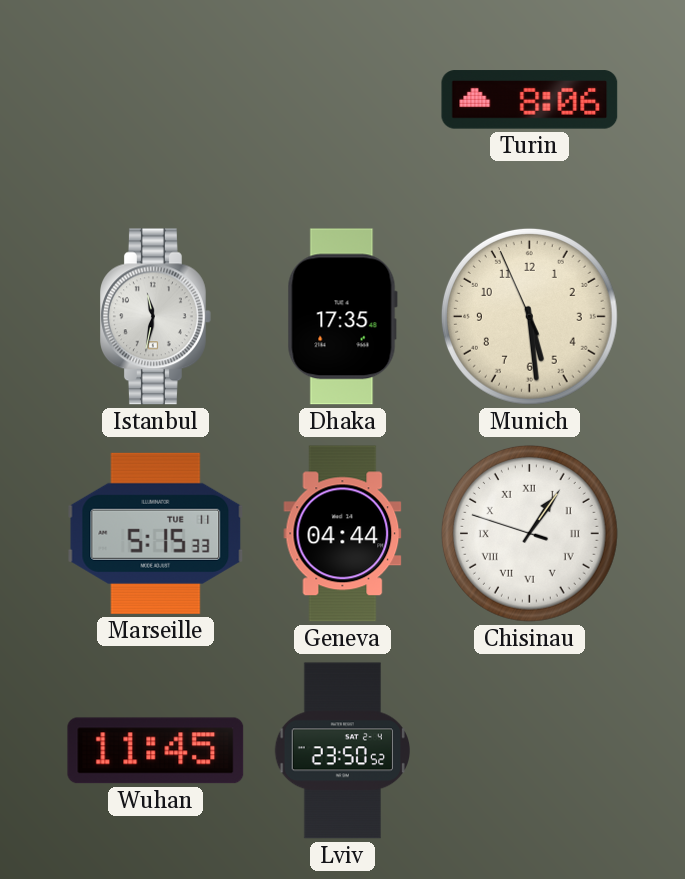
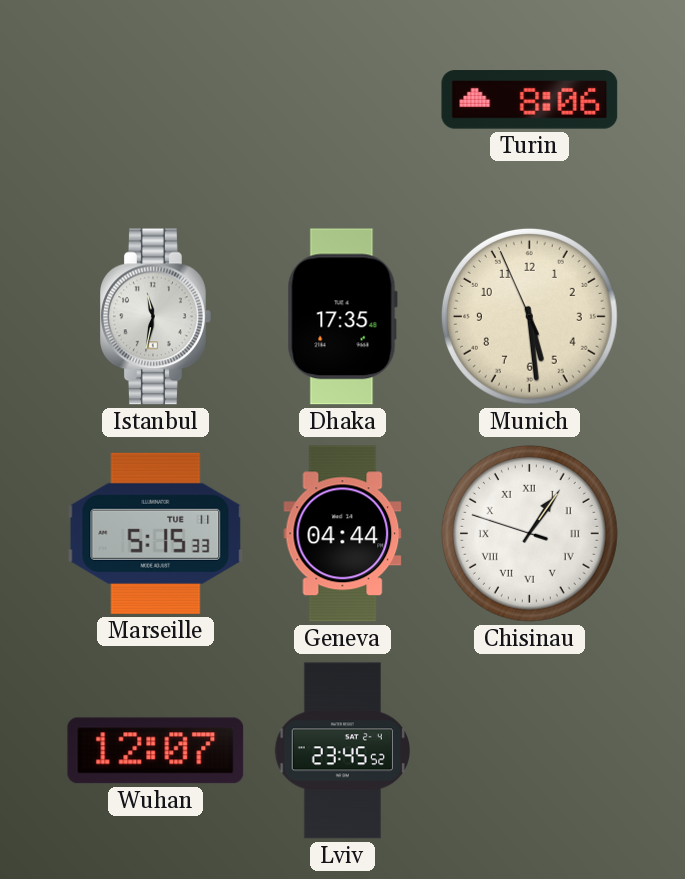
Wuhan: 11:45 -> 12:07 (156, 751)
Lviv: 23:50 -> 23:45 (342, 751)
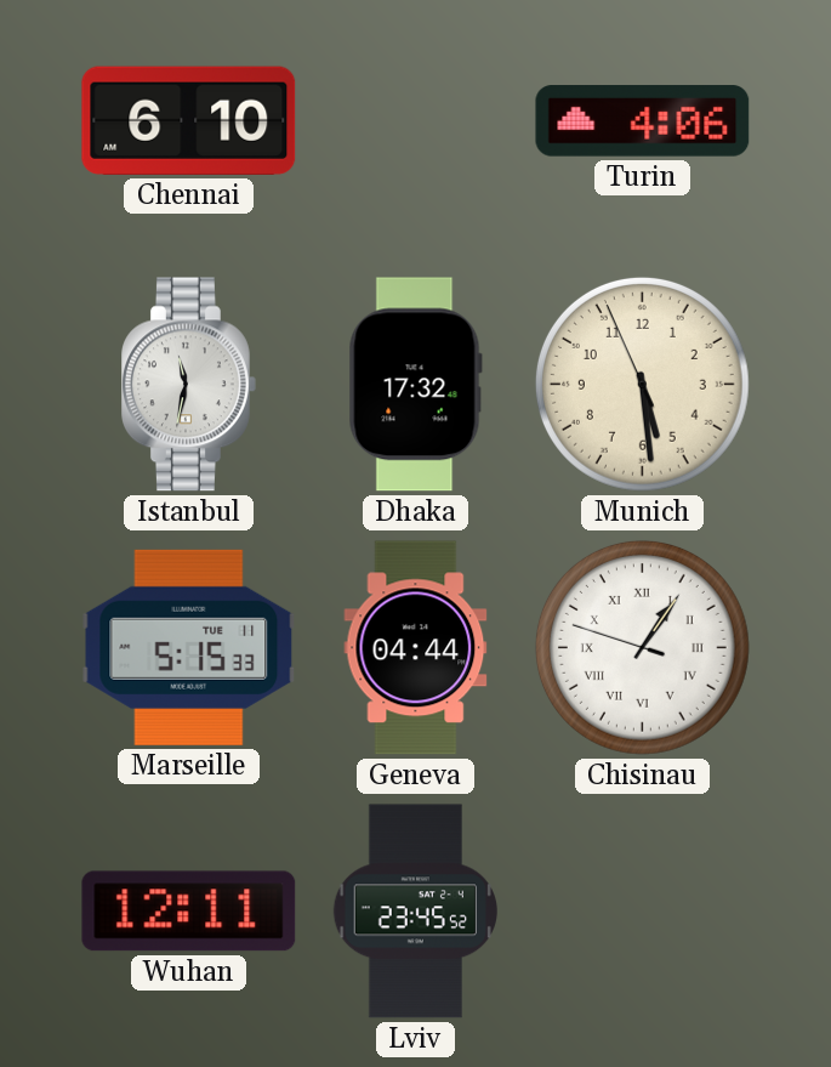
Chennai: none -> 6:10 (189, 120)
Turin: 8:06 -> 4:06 (643, 121)
Dhaka: 17:35 -> 17:32 (415, 385)
Wuhan: 12:07 -> 12:11 (189, 912)
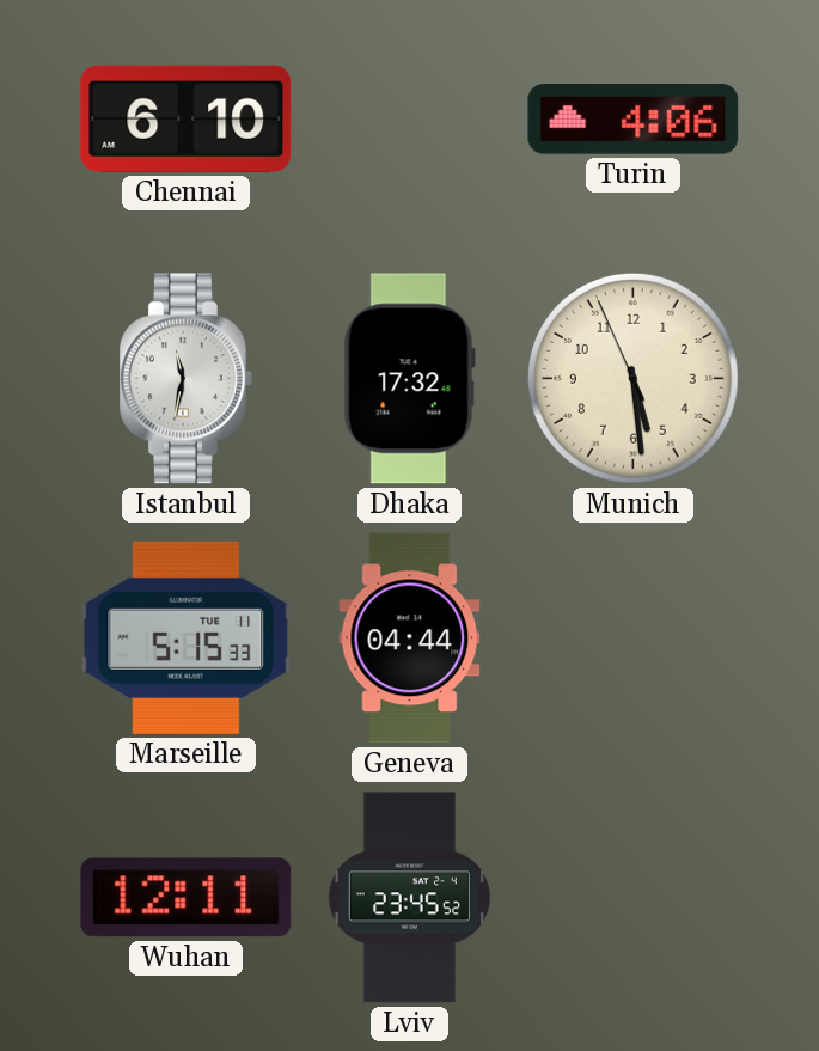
Chisinau: 1:05 -> none (642, 647)
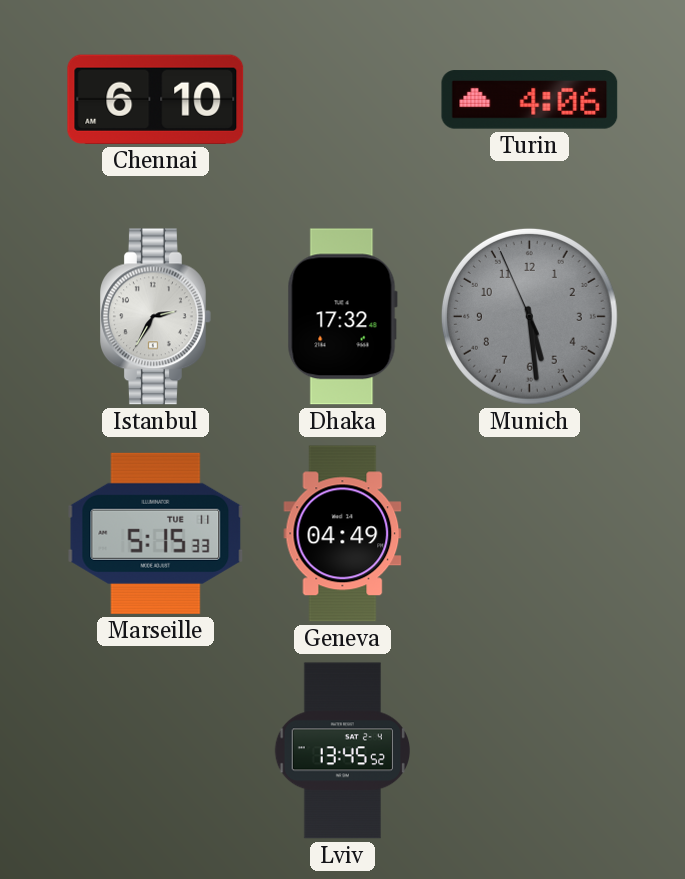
Istanbul: 11:32 -> 2:35 (156, 317)
Munich dial: cream -> grey (529, 316)
Geneva: 04:44 -> 04:49 (343, 534)
Wuhan: 12:11 -> none (187, 898)
Lviv: 23:45 -> 13:45 (342, 751)
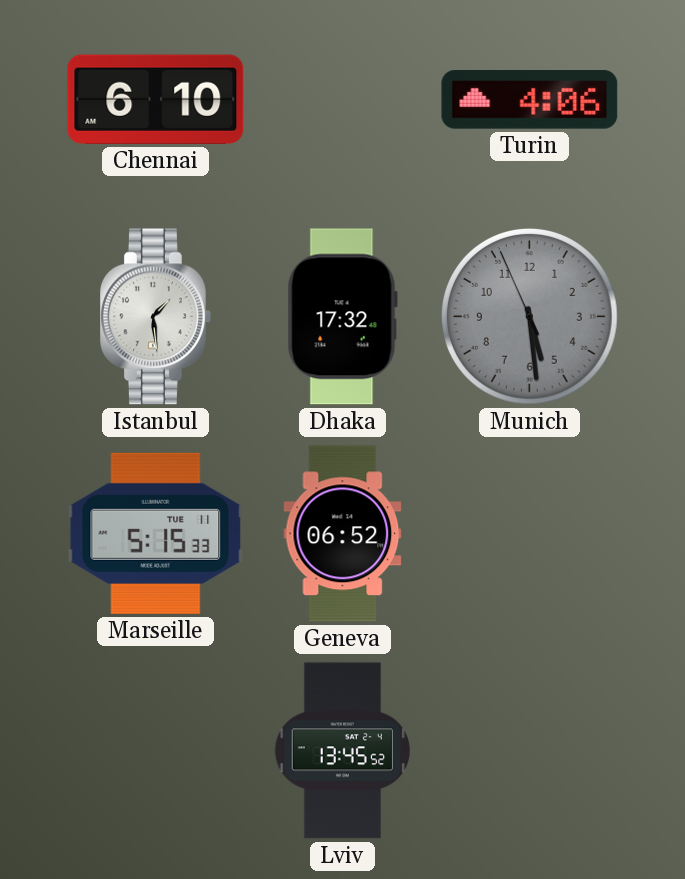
Istanbul: 2:35 -> 1:29 (156, 317)
Geneva: 04:49 -> 06:52 (343, 534)
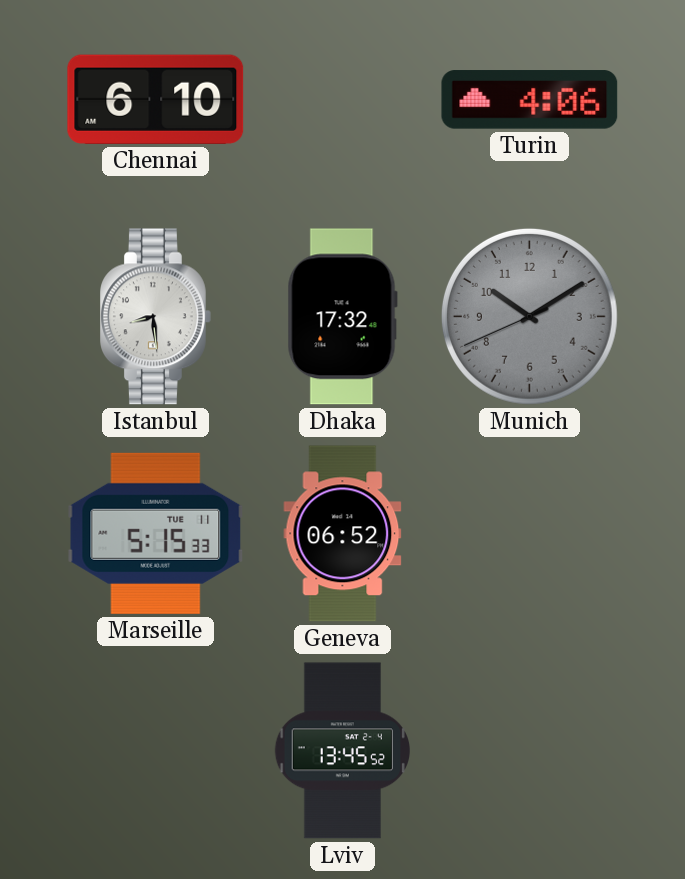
Istanbul: 1:29 -> 8:29 (156, 317)
Munich: 5:28 -> 10:09 (529, 316)
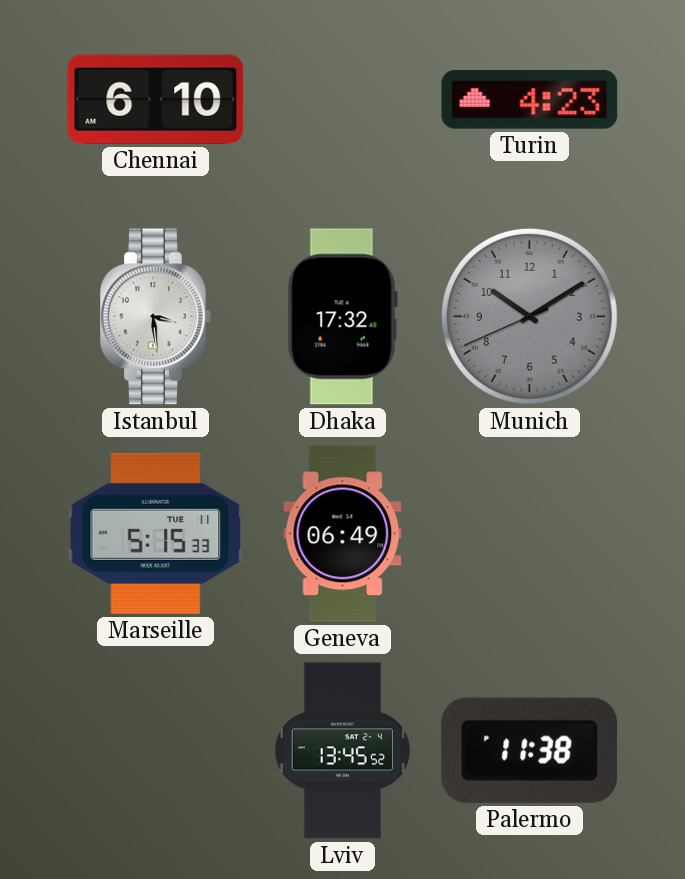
Turin: 4:06 -> 4:23 (530, 100)
Istanbul: 8:29 -> 3:29 (156, 317)
Geneva: 06:52 -> 06:49 (343, 534)
Palermo: none -> 11:38 (530, 750)
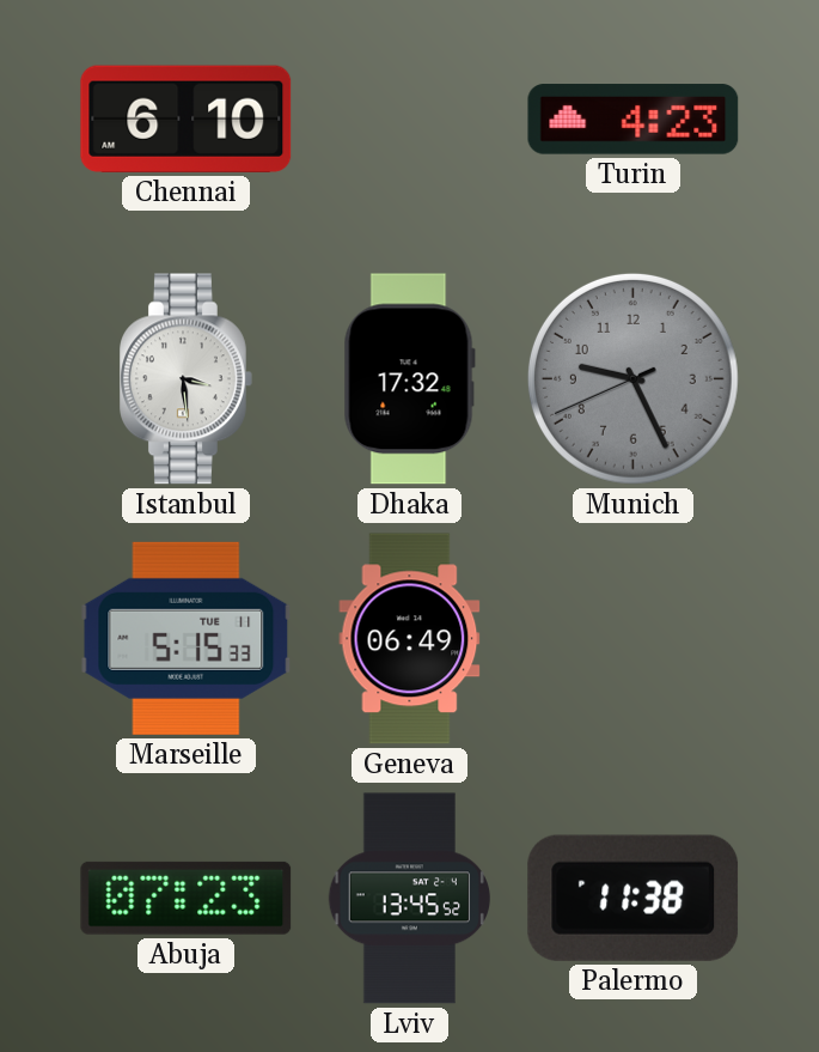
Munich: 10:09 -> 9:25 (632, 378)
Abuja: none -> 07:23 (187, 898)
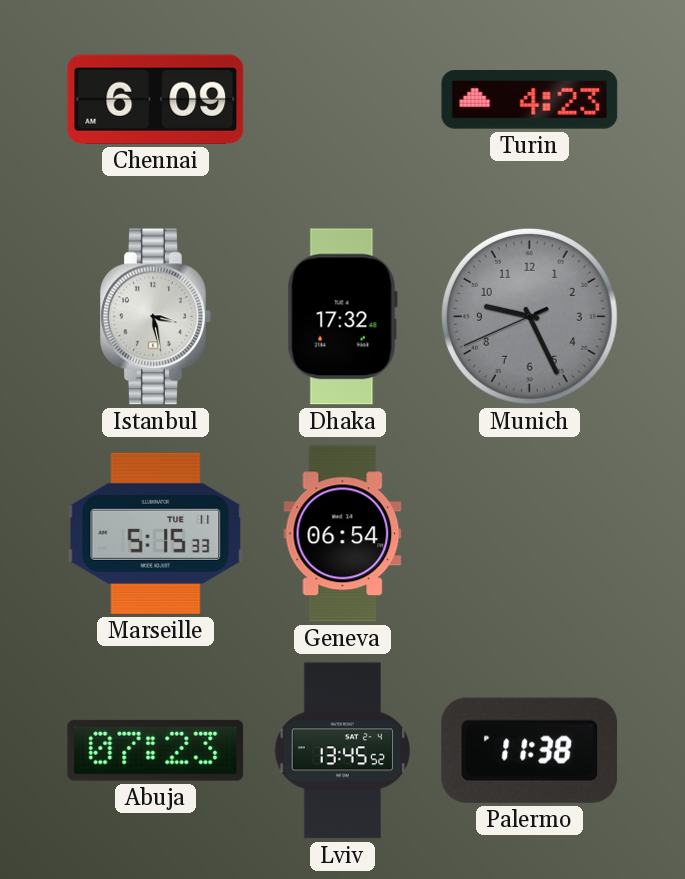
Chennai: 6:10 -> 6:09 (156, 99)
Istanbul: 3:29 -> 3:28 (156, 317)
Geneva: 06:49 -> 06:54 (343, 534)
